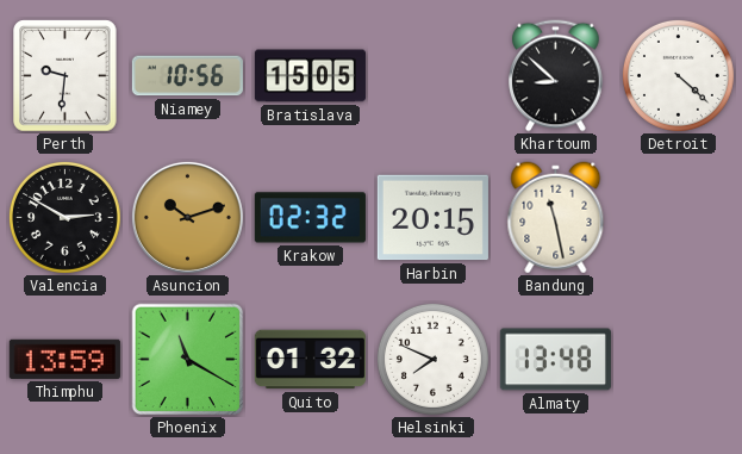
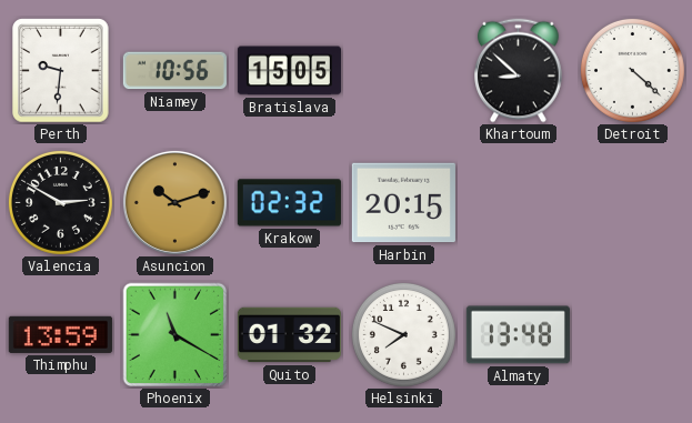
Bandung: 11:28 -> none (556, 218)
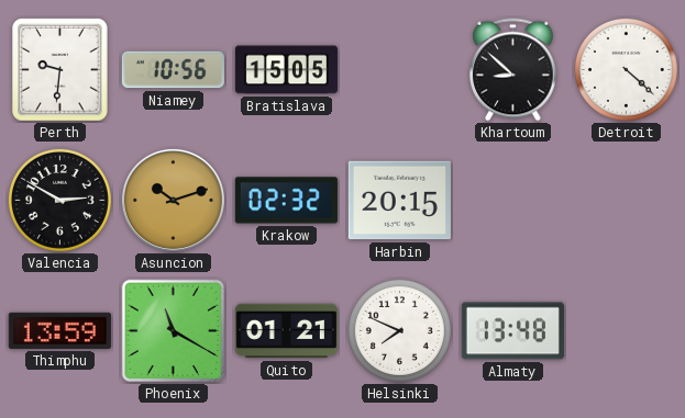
Quito: 01:32 -> 01:21 (286, 331)
